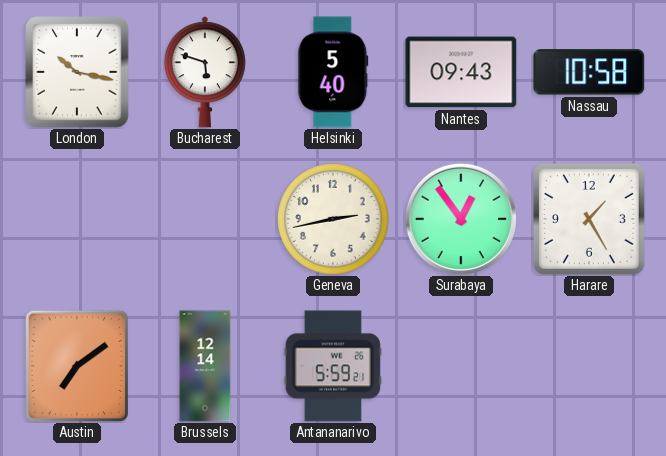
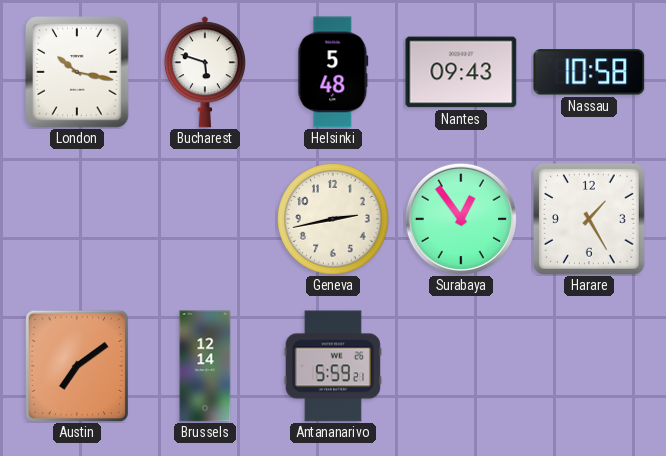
Helsinki: 5:40 -> 5:48 (333, 72)
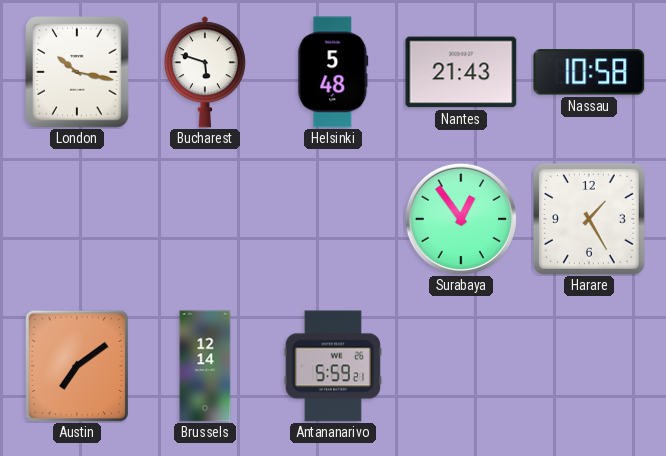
Nantes: 09:43 -> 21:43 (461, 72)
Geneva: 2:43 -> none (333, 219)
